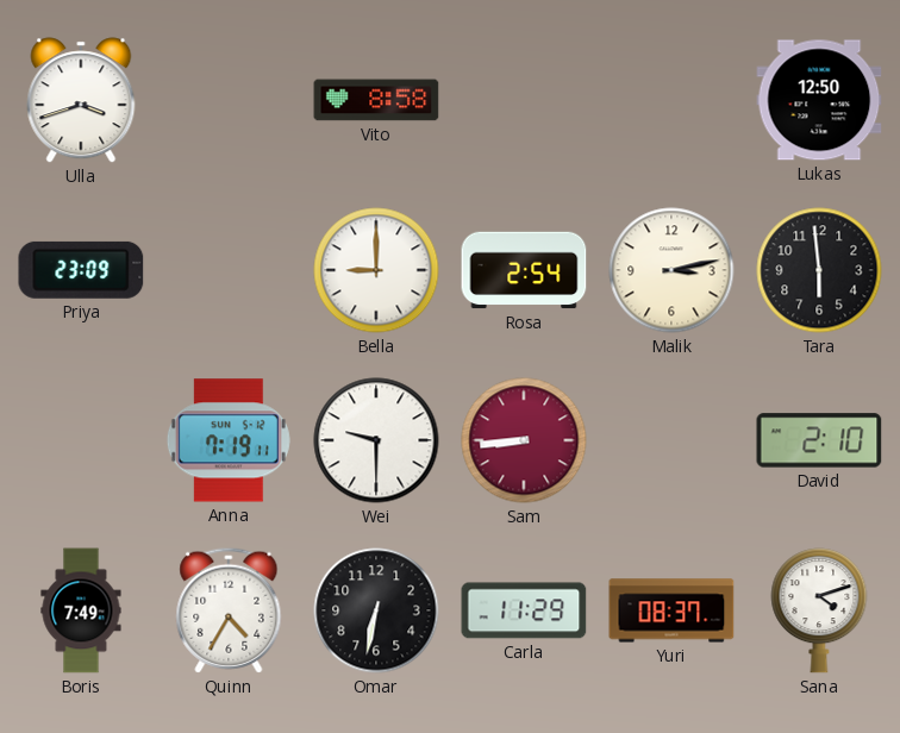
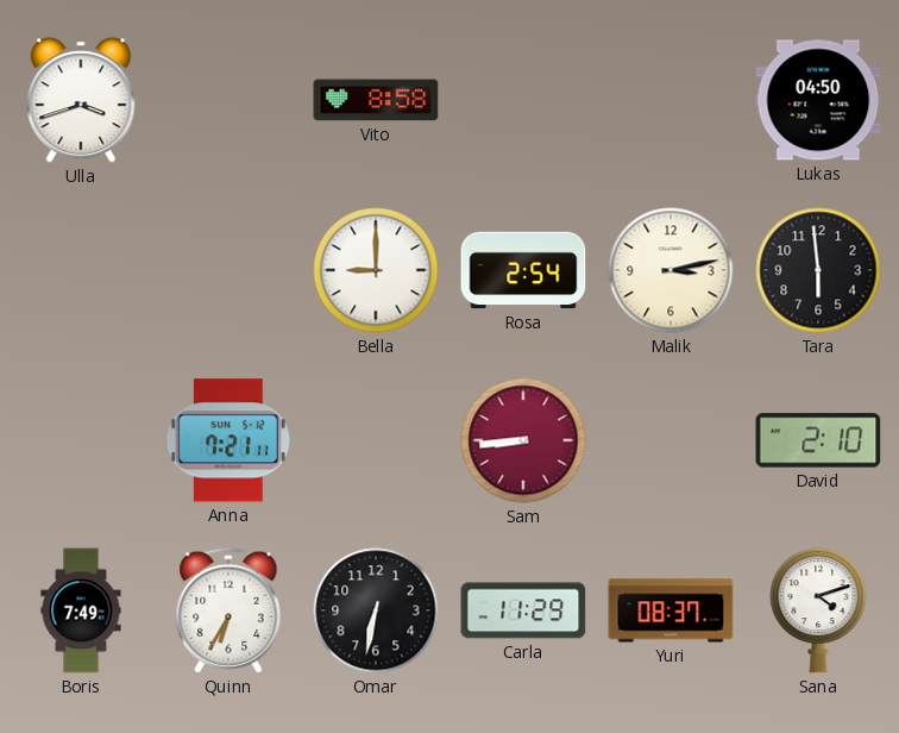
Lukas: 12:50 -> 04:50 (818, 100)
Priya: 23:09 -> none (81, 270)
Anna: 7:19 -> 7:21 (228, 440)
Wei: 9:30 -> none (376, 440)
Quinn: 4:35 -> 6:35 (228, 610)
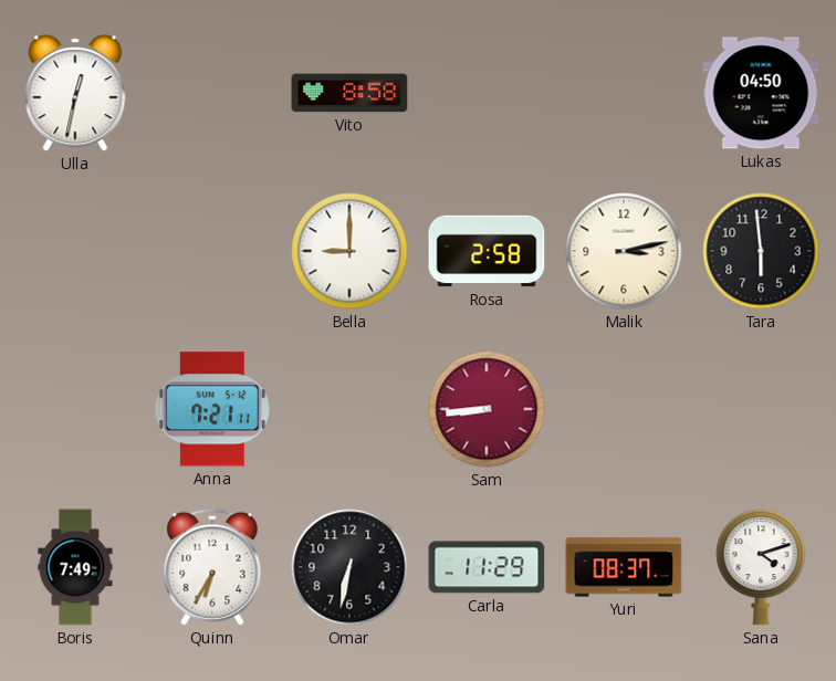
Ulla: 3:42 -> 12:32 (75, 93)
Rosa: 2:54 -> 2:58 (487, 251)
David: 2:10 -> none (818, 440)
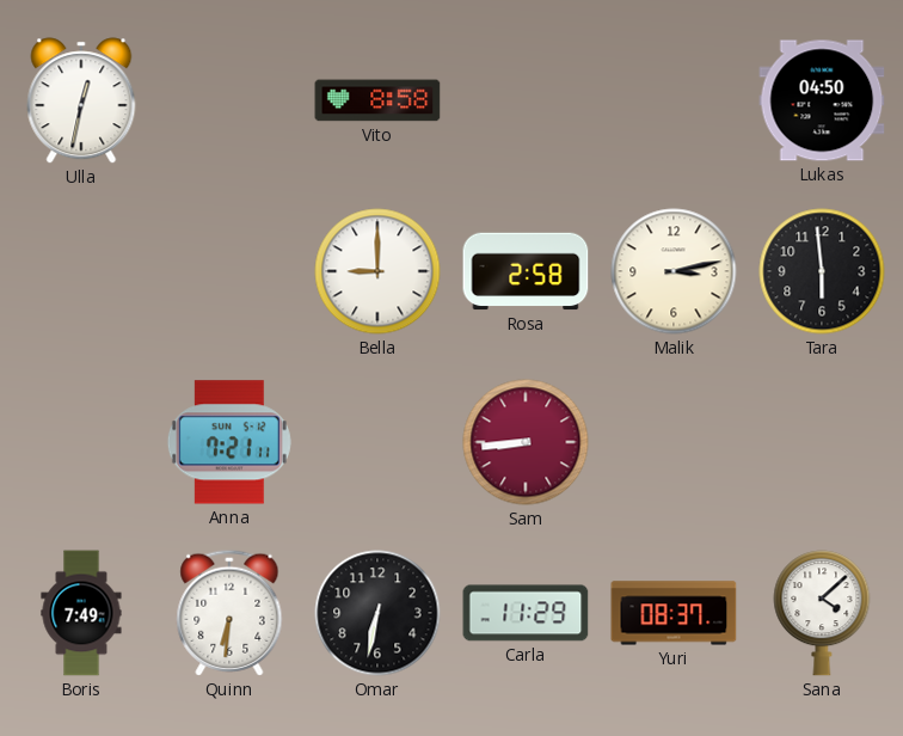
Quinn: 6:35 -> 6:31 (229, 613)
Sana: 4:12 -> 4:08 (822, 613)
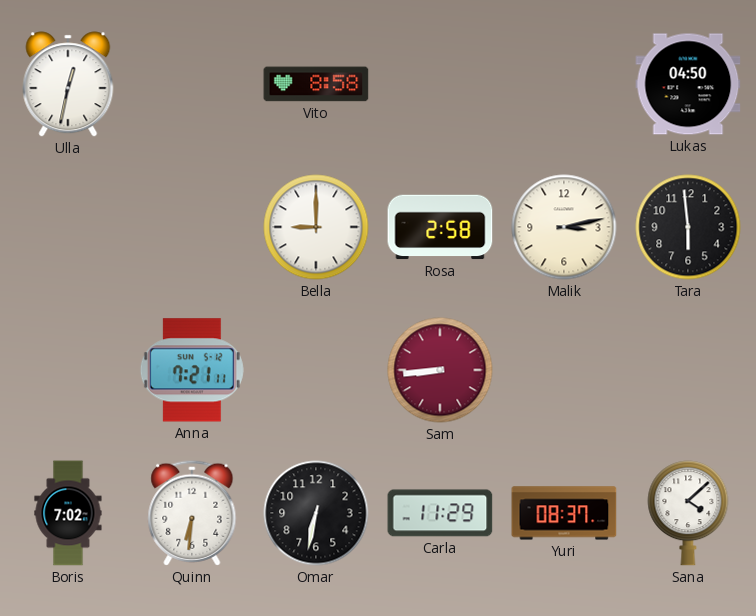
Boris: 7:49 -> 7:02 (68, 513)
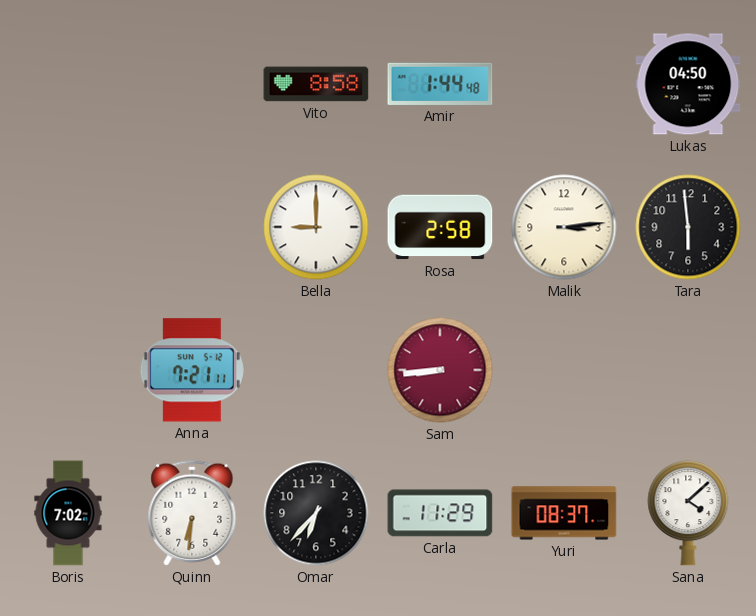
Ulla: 12:32 -> none (68, 84)
Amir: none -> 1:44 (440, 84)
Malik: 3:13 -> 3:14 (564, 227)
Omar: 6:32 -> 6:37 (316, 513)
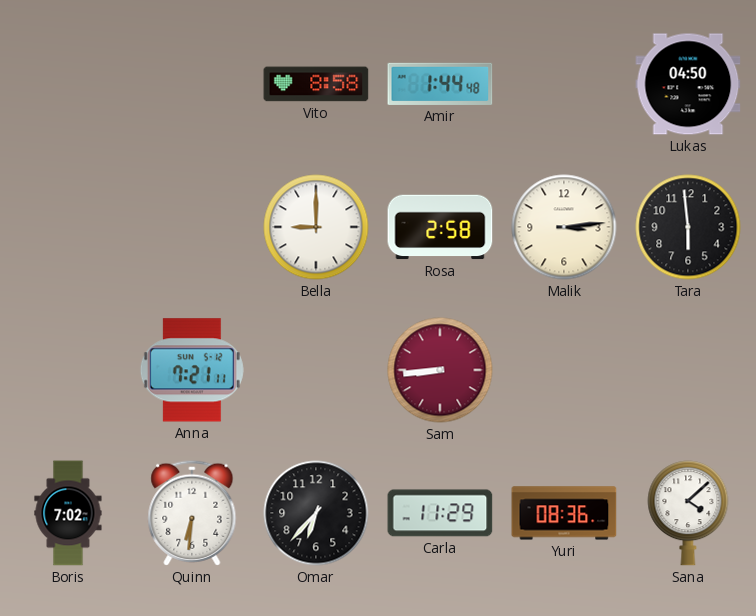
Yuri: 08:37 -> 08:36 (564, 513)
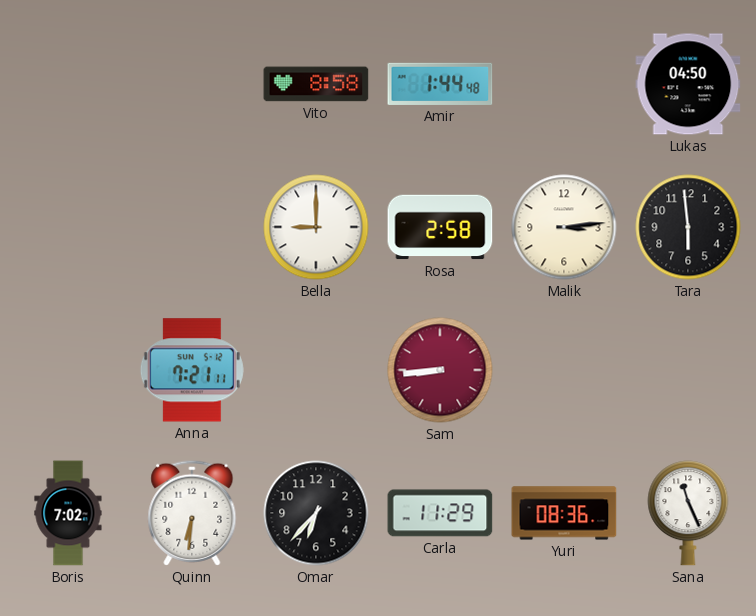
Sana: 4:08 -> 11:26 (688, 513)
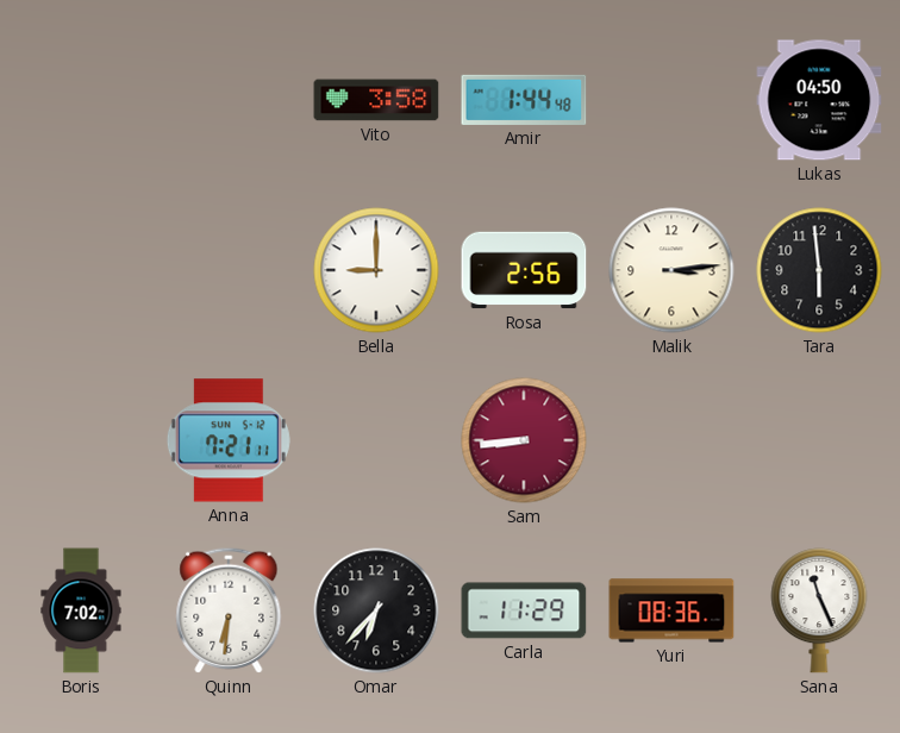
Vito: 8:58 -> 3:58 (376, 100)
Rosa: 2:58 -> 2:56 (524, 270)
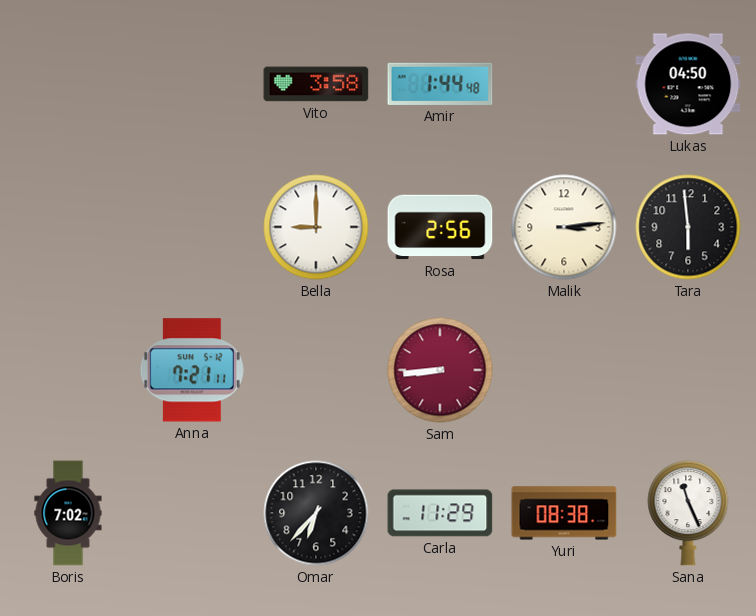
Quinn: 6:31 -> none (229, 610)
Yuri: 08:36 -> 08:38 (564, 513)
